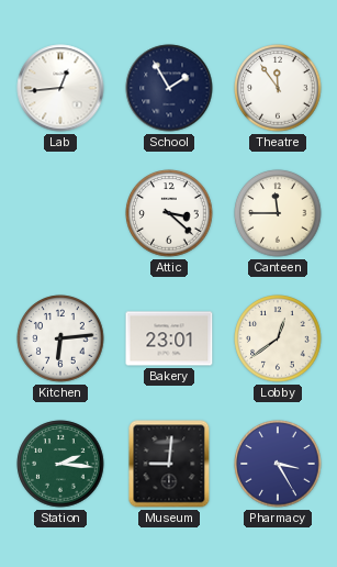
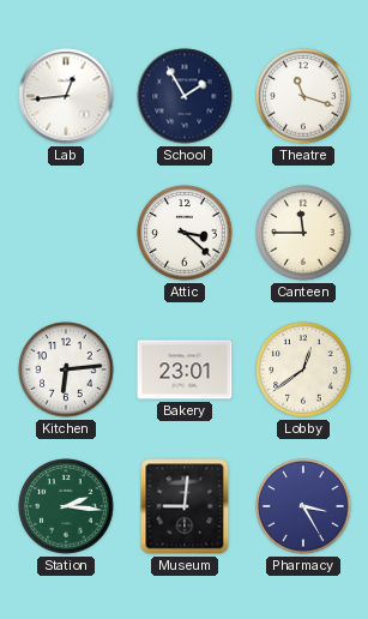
Theatre: 11:54 -> 11:18 (303, 96)
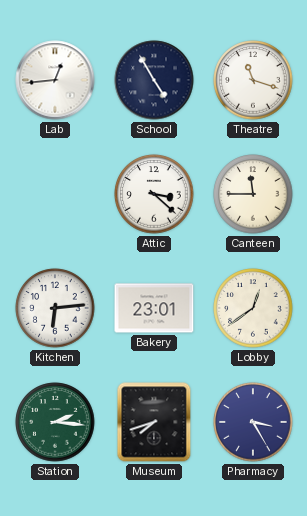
School: 1:55 -> 4:55 (154, 80)
Museum: 9:01 -> 7:42 (154, 422)
